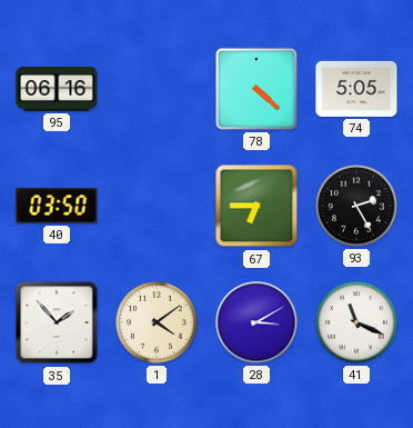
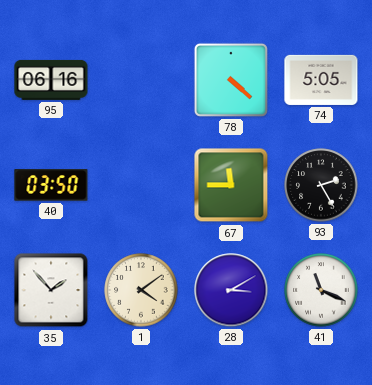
67: 6:45 -> 11:45 (231, 185)
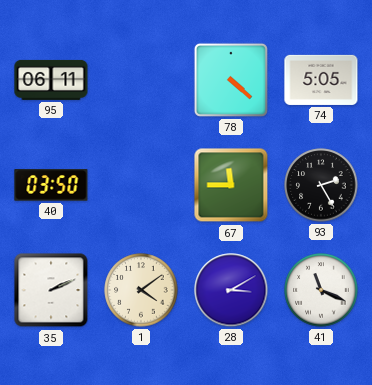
95: 06:16 -> 06:11 (51, 80)
35: 1:53 -> 2:11 (51, 290)
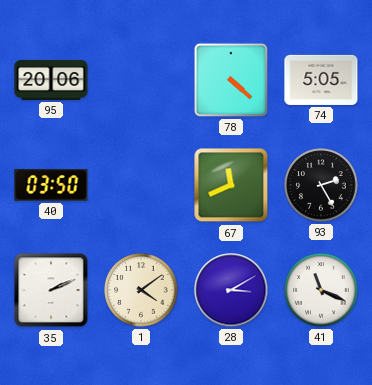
95: 06:11 -> 20:06 (51, 80)
67: 11:45 -> 11:41 (231, 185)
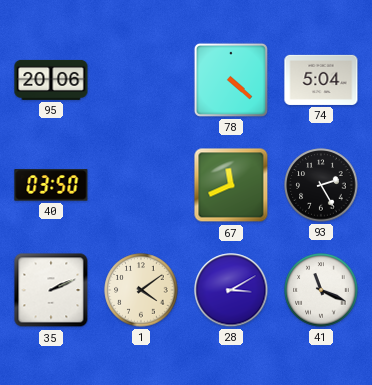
74: 5:05 -> 5:04 (321, 80)
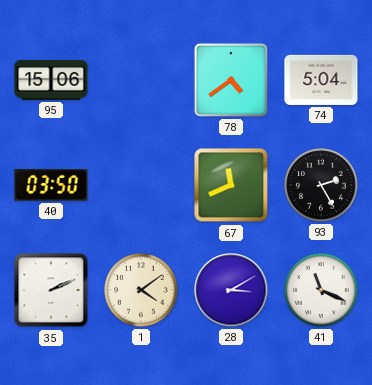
95: 20:06 -> 15:06 (51, 80)
78: 4:22 -> 4:39 (231, 80)
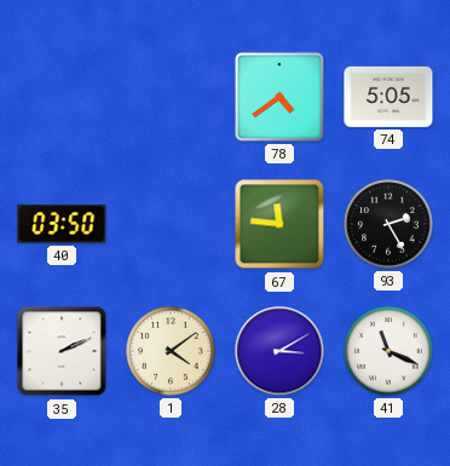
95: 15:06 -> none (51, 80)
74: 5:04 -> 5:05 (388, 97)
67: 11:41 -> 11:46 (279, 224)
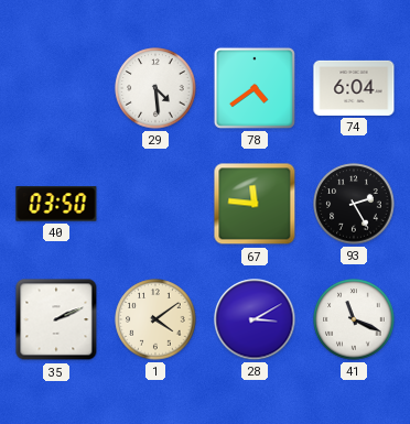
29: none -> 4:29 (155, 88)
74: 5:05 -> 6:04 (354, 88)
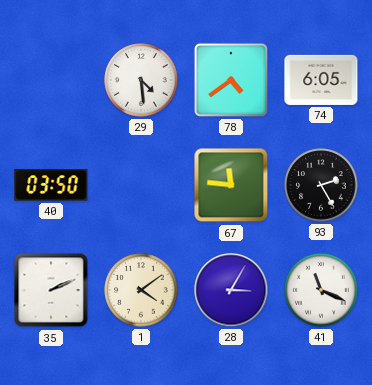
74: 6:04 -> 6:05 (321, 80)
28: 3:10 -> 3:05 (231, 290)
